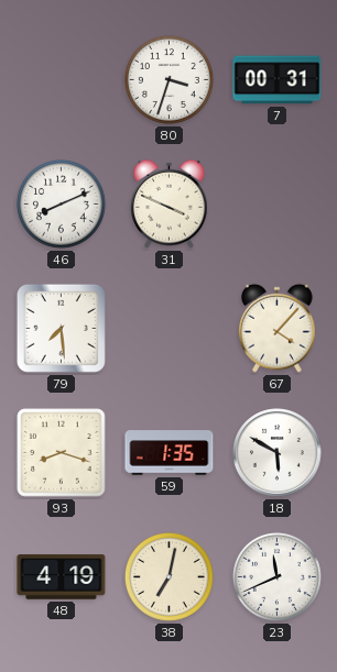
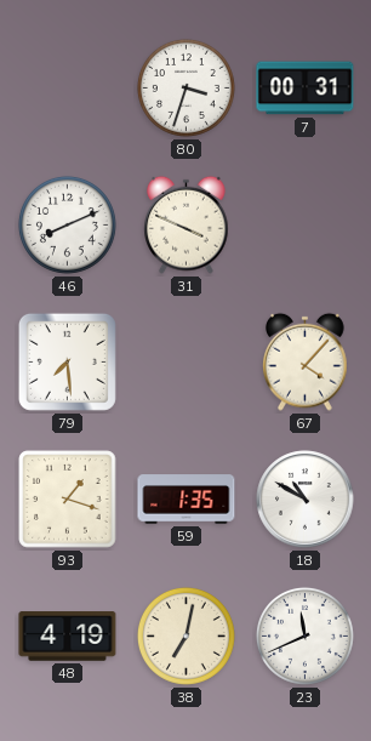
93: 8:18 -> 1:18 (68, 500)
18: 5:50 -> 10:50 (306, 500)
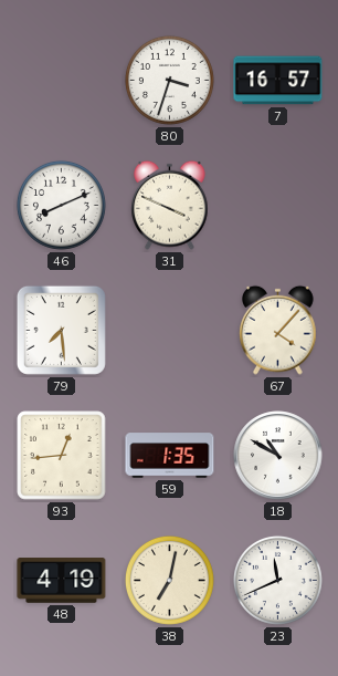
7: 00:31 -> 16:57 (278, 81)
93: 1:18 -> 12:44 (62, 456)
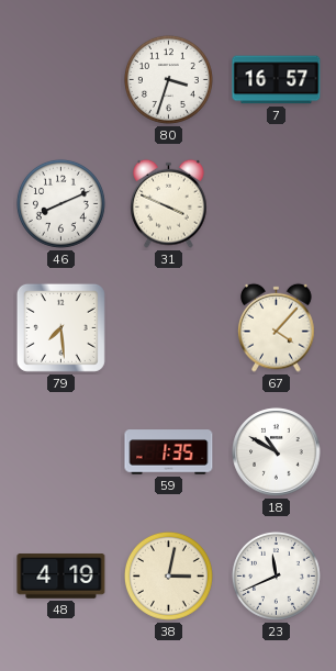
93: 12:44 -> none (62, 456)
38: 7:02 -> 3:02 (168, 575)
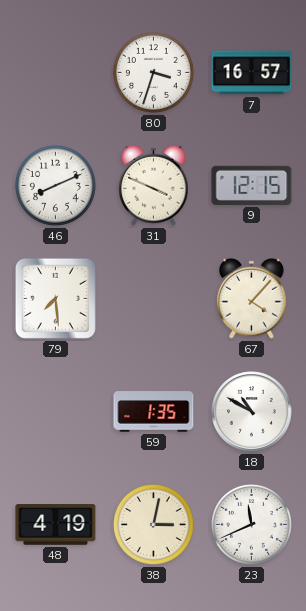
9: none -> 12:15 (252, 185)
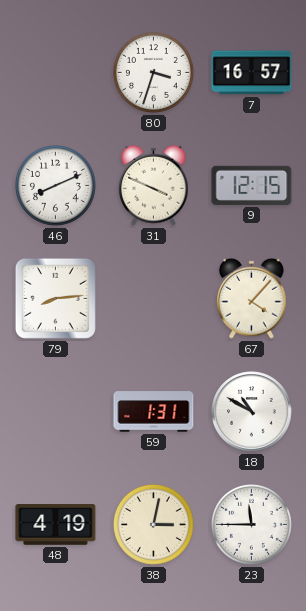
79: 7:29 -> 8:14 (55, 298)
59: 1:35 -> 1:31 (154, 412)
23: 11:41 -> 11:45 (251, 524)
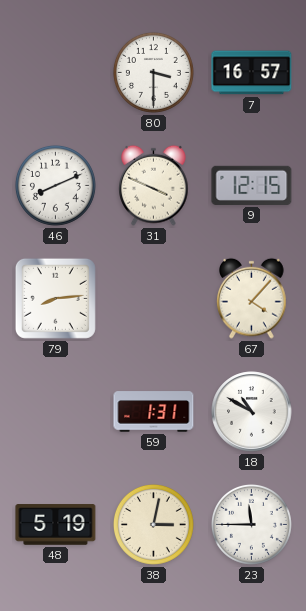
80: 3:33 -> 3:30 (153, 72)
48: 4:19 -> 5:19 (56, 525)
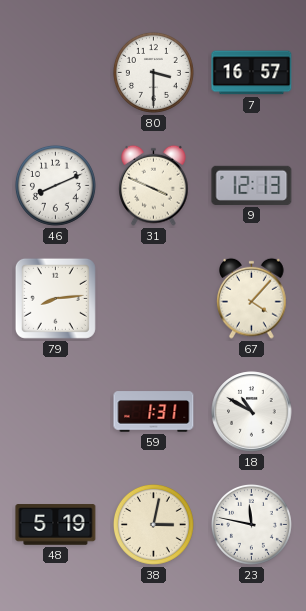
9: 12:15 -> 12:13 (252, 185)
23: 11:45 -> 11:47 (251, 524)
